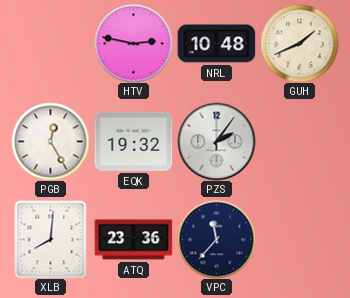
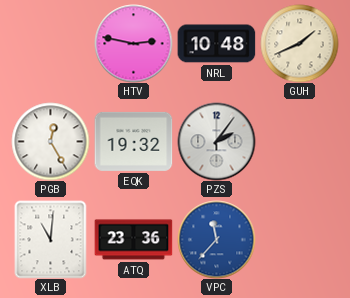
XLB: 8:01 -> 11:01 (51, 239)
VPC dial: navy -> blue (216, 239)
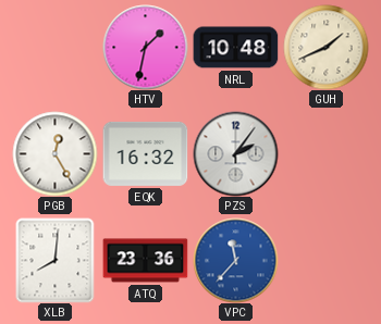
HTV: 2:47 -> 1:32 (145, 47)
EQK: 19:32 -> 16:32 (145, 153)
XLB: 11:01 -> 8:01 (56, 260)
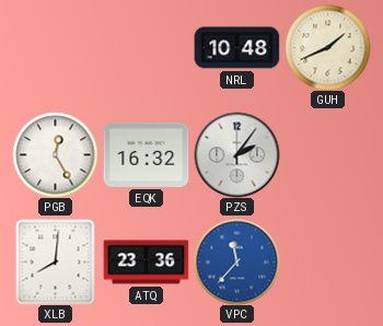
HTV: 1:32 -> none (145, 47)
